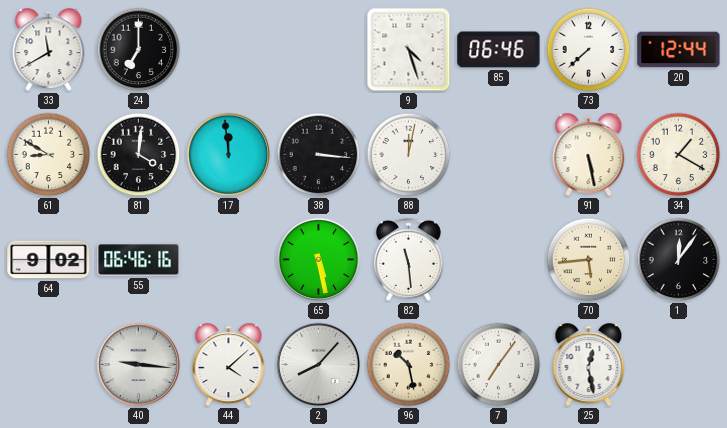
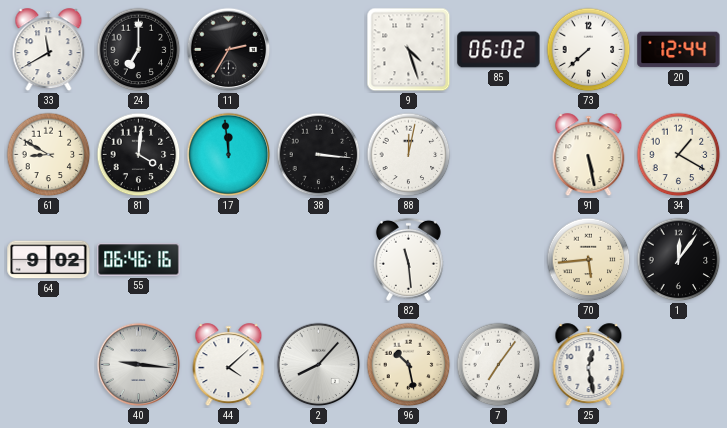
11: none -> 2:35 (229, 50)
85: 06:46 -> 06:02 (499, 50)
65: 5:28 -> none (319, 260)
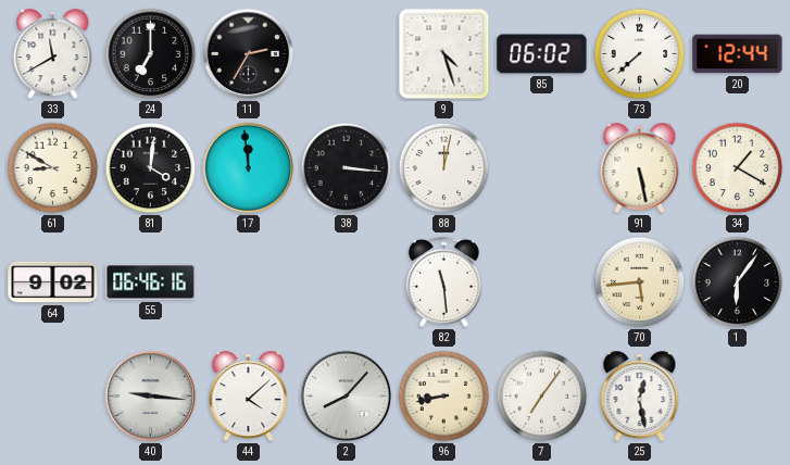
1: 12:06 -> 6:06 (738, 282)
96: 10:28 -> 8:43 (444, 397)
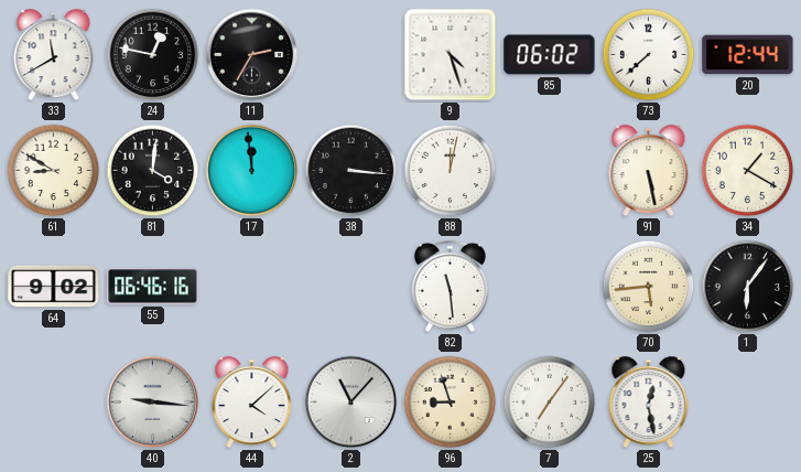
24: 7:00 -> 12:47 (153, 55)
2: 8:07 -> 11:07 (351, 403)
96: 8:43 -> 8:57 (451, 403)
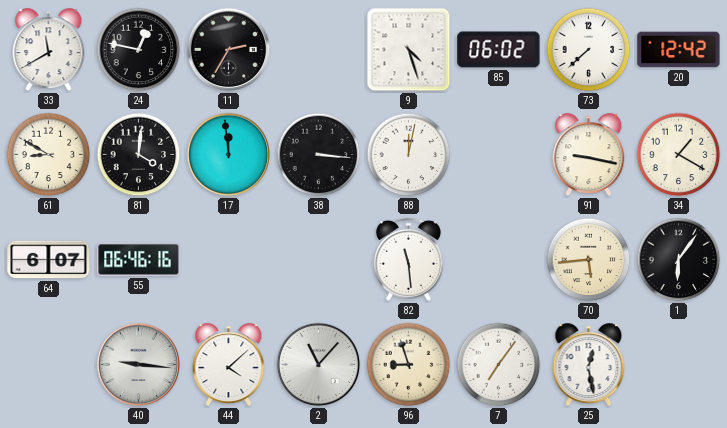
20: 12:44 -> 12:42 (679, 50)
91: 5:28 -> 9:17 (589, 155)
64: 9:02 -> 6:07 (49, 260)
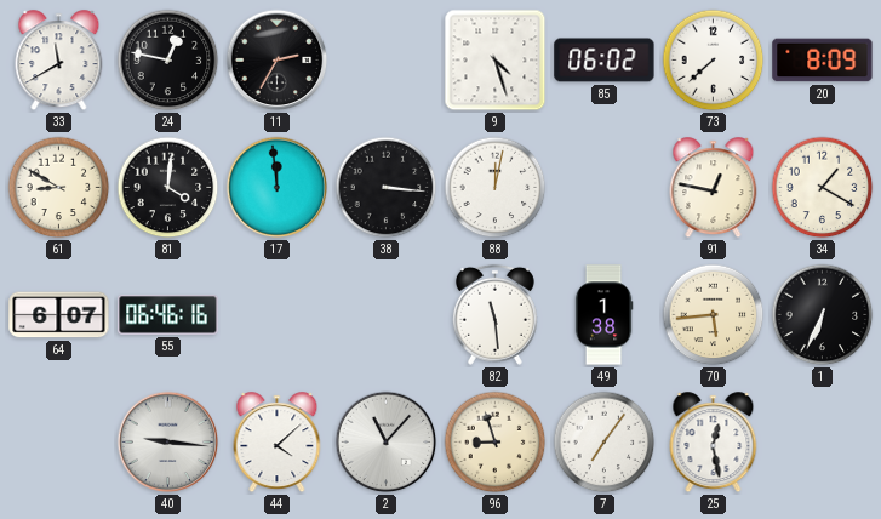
20: 12:42 -> 8:09 (823, 61)
91: 9:17 -> 12:47 (714, 188)
49: none -> 1:38 (603, 315)
1: 6:06 -> 6:34 (823, 315)
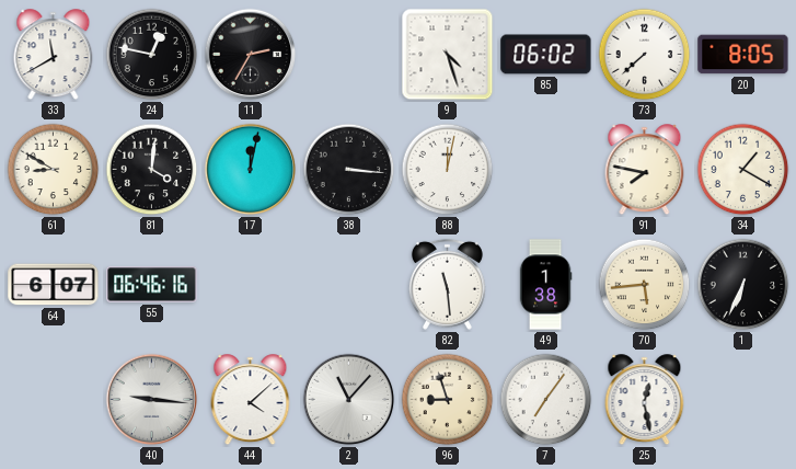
20: 8:09 -> 8:05 (743, 55)
17: 11:59 -> 12:02 (251, 170)
91: 12:47 -> 7:47 (645, 170)
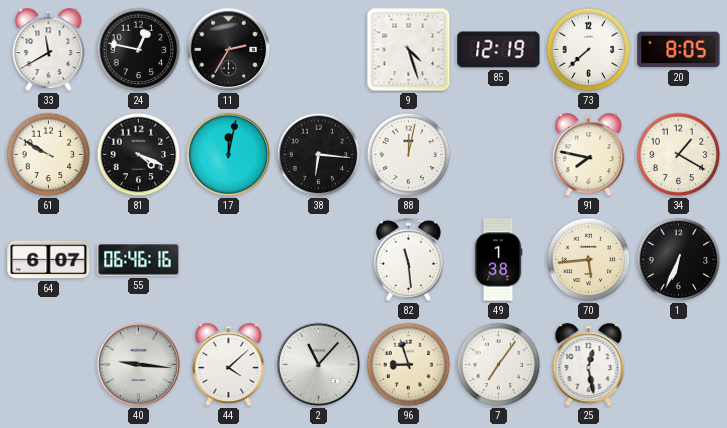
85: 06:02 -> 12:19 (499, 50)
61: 8:50 -> 9:50 (49, 155)
81: 4:01 -> 4:19 (139, 155)
38: 3:16 -> 6:16 (319, 155)
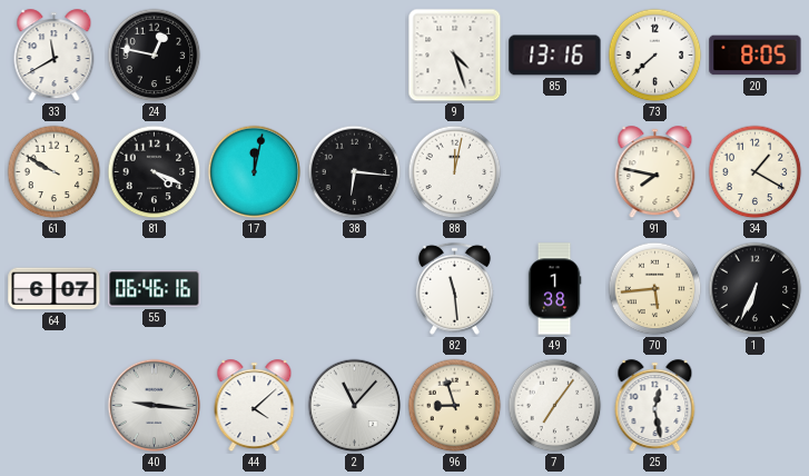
11: 2:35 -> none (229, 50)
85: 12:19 -> 13:16 (555, 56)
